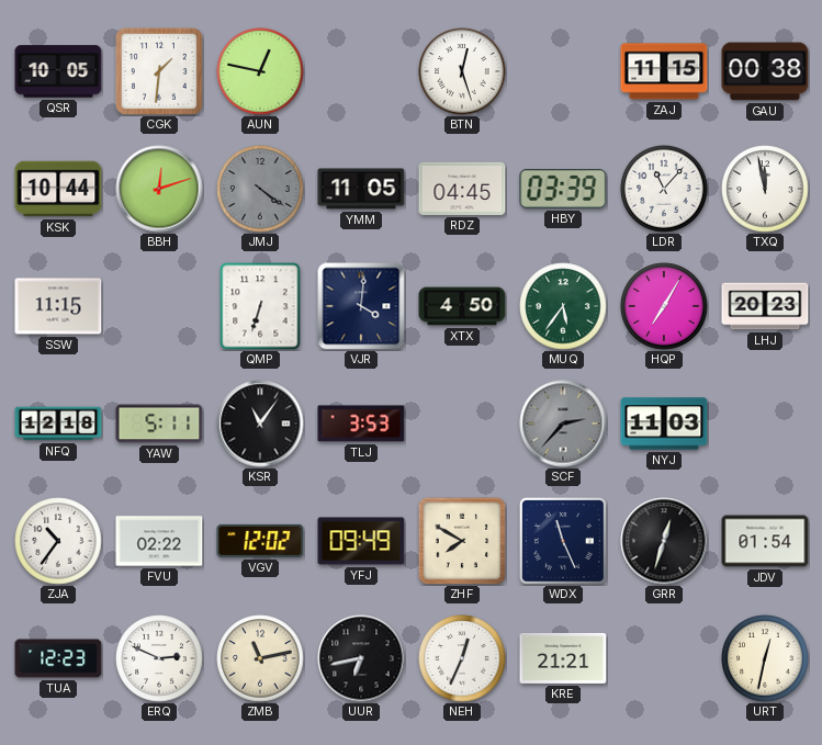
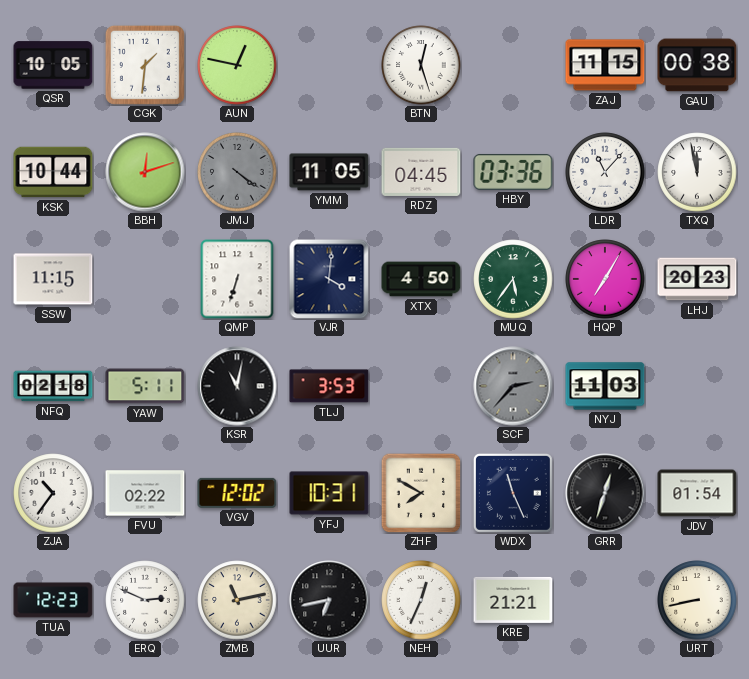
HBY: 03:39 -> 03:36 (513, 172)
NFQ: 12:18 -> 02:18 (53, 386)
KSR: 11:06 -> 11:02 (237, 386)
YFJ: 09:49 -> 10:31 (329, 493)
URT: 12:32 -> 8:43 (697, 600)
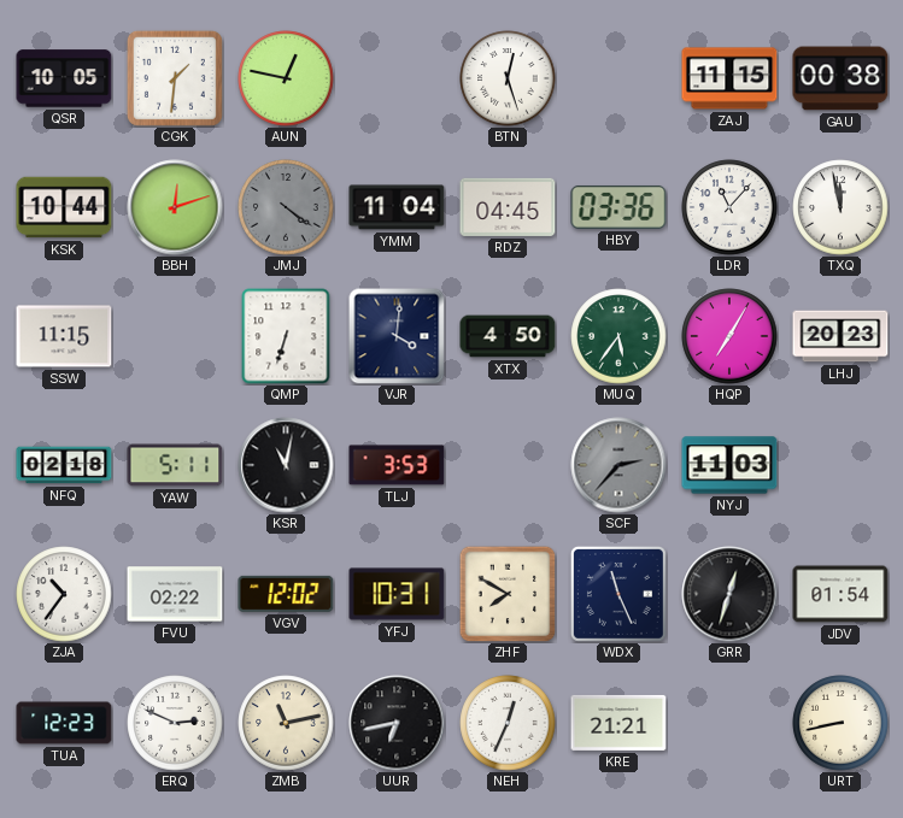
YMM: 11:05 -> 11:04 (397, 207)
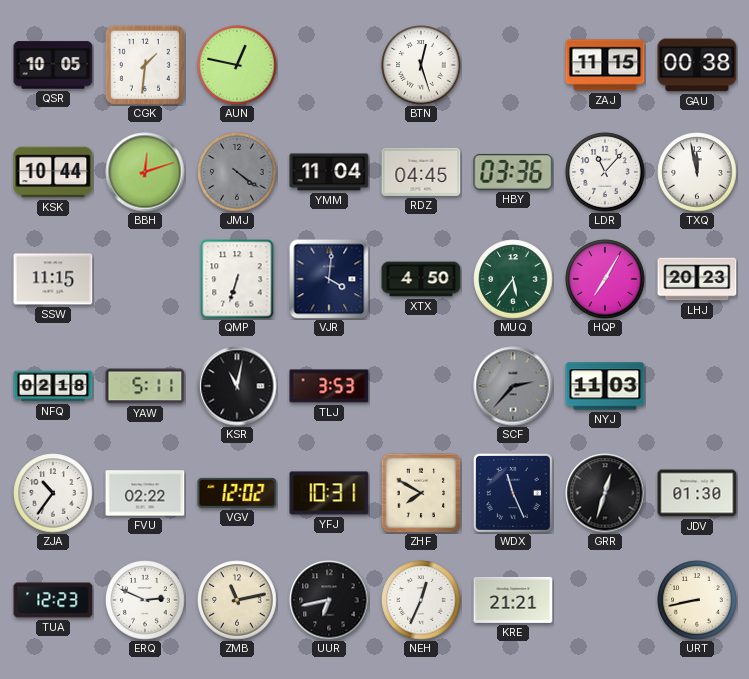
JDV: 01:54 -> 01:30 (697, 493)
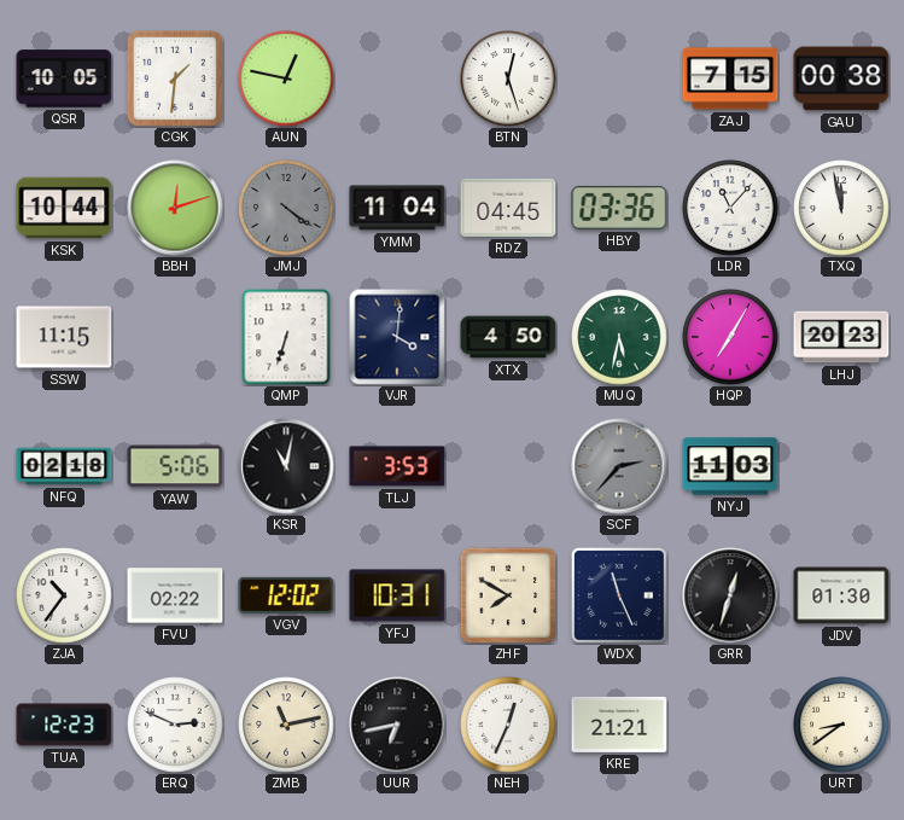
ZAJ: 11:15 -> 7:15 (730, 78)
MUQ: 5:36 -> 5:32 (619, 337)
YAW: 5:11 -> 5:06 (175, 466)
URT: 8:43 -> 8:39 (841, 725)
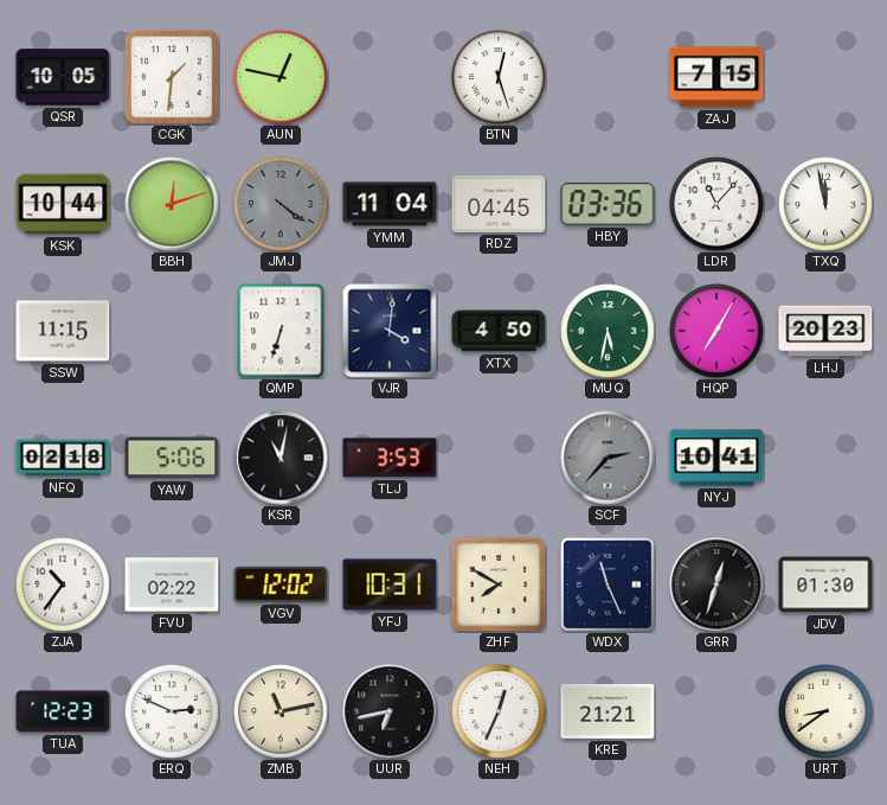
GAU: 00:38 -> none (841, 78)
NYJ: 11:03 -> 10:41 (716, 458)
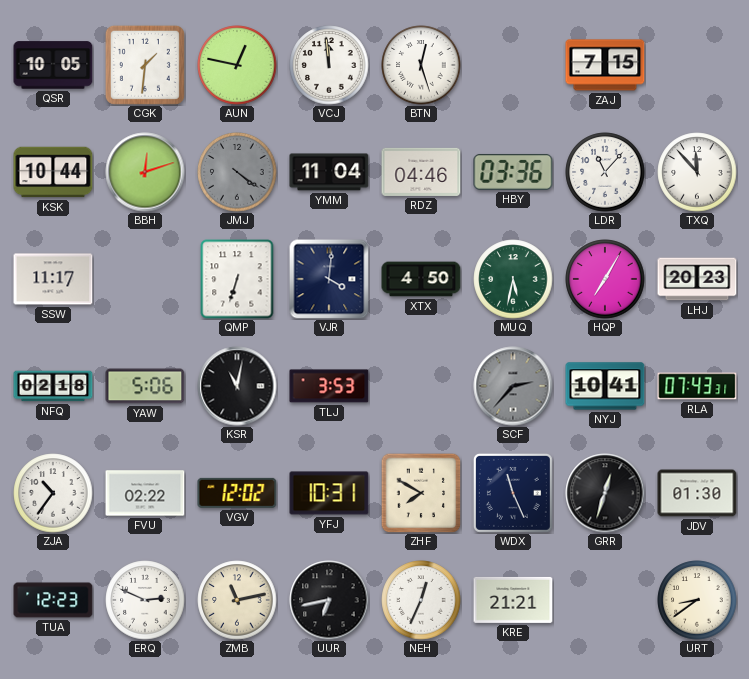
VCJ: none -> 11:59 (329, 65)
RDZ: 04:45 -> 04:46 (421, 172)
TXQ: 11:58 -> 11:53 (697, 172)
SSW: 11:15 -> 11:17 (53, 279)
RLA: none -> 07:43 (697, 386)
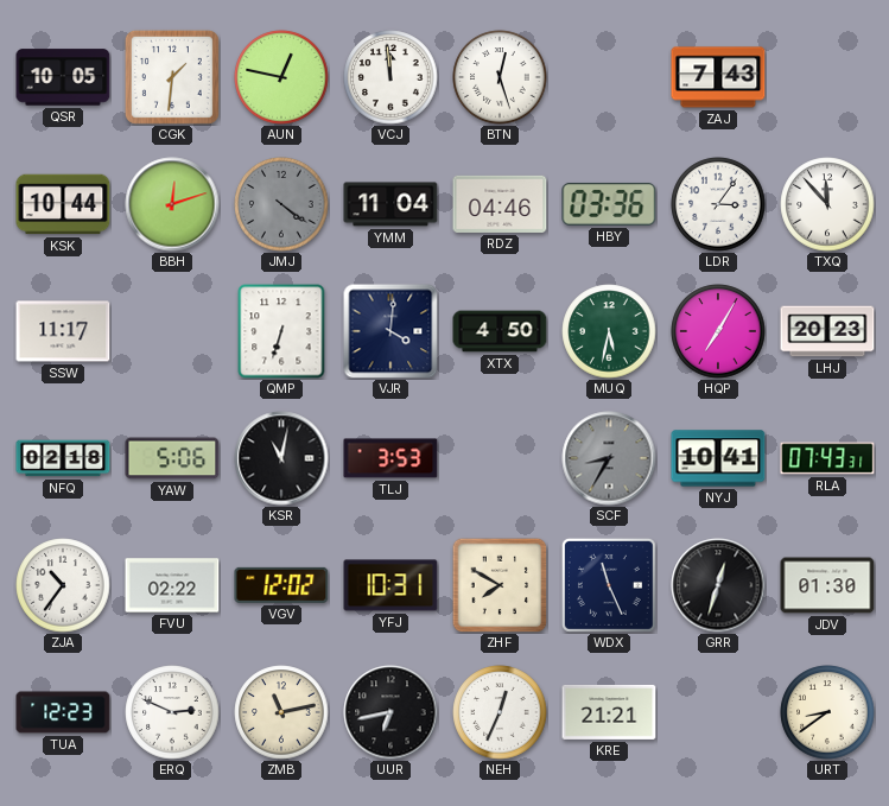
ZAJ: 7:15 -> 7:43 (718, 77)
LDR: 11:07 -> 3:06 (718, 204)
SCF: 2:37 -> 8:35 (609, 458)
